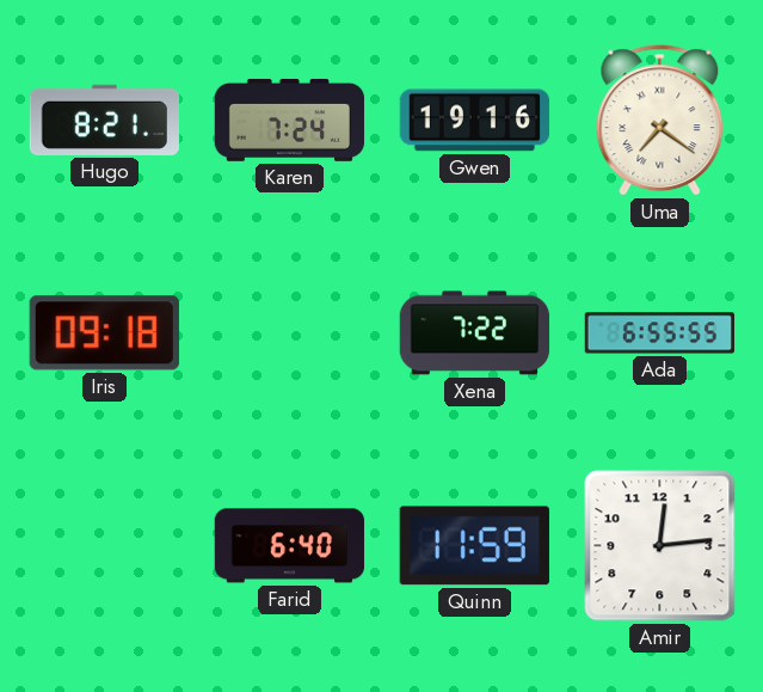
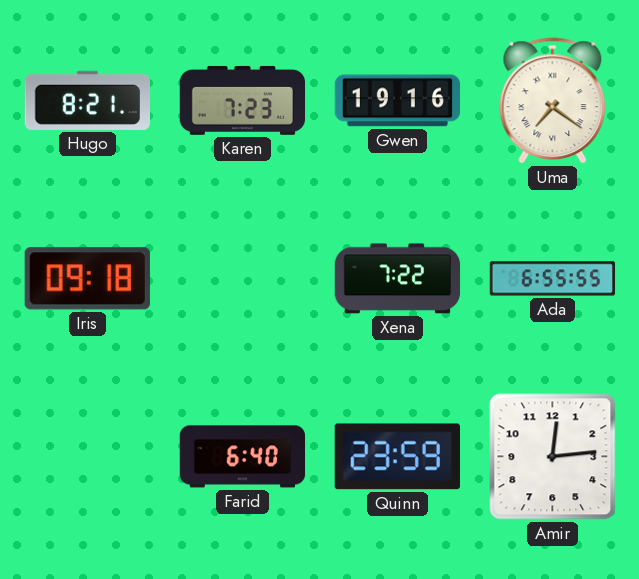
Karen: 7:24 -> 7:23 (243, 100)
Quinn: 11:59 -> 23:59 (397, 457)
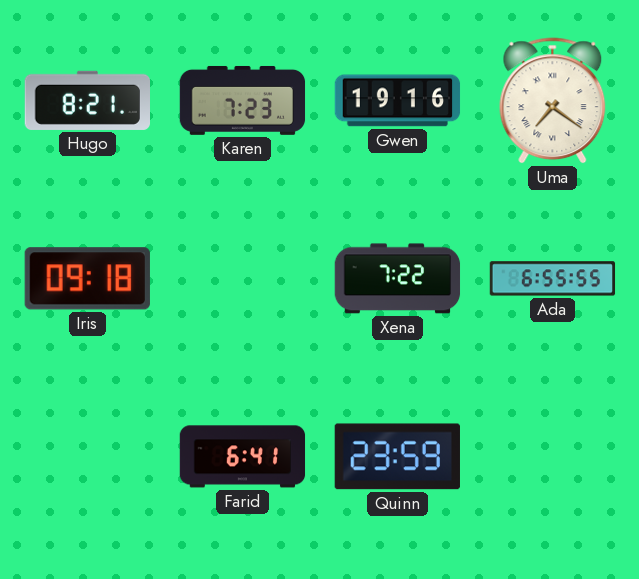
Farid: 6:40 -> 6:41 (243, 457)
Amir: 12:14 -> none (553, 457)
